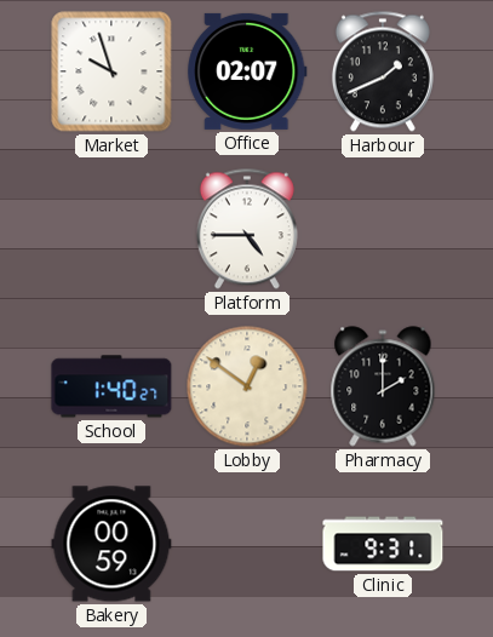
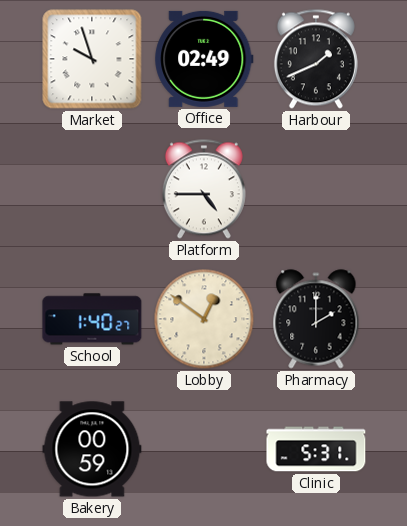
Office: 02:07 -> 02:49 (204, 59)
Clinic: 9:31 -> 5:31 (316, 449)
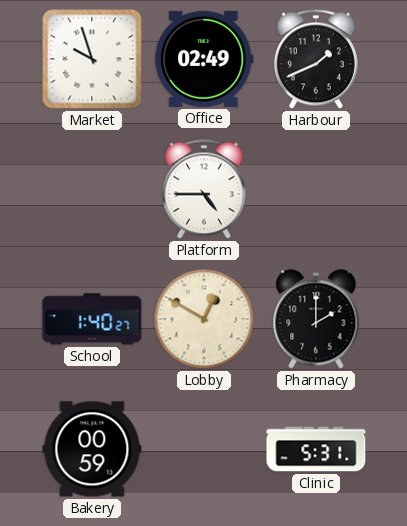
Lobby: 12:51 -> 12:50 (204, 319)
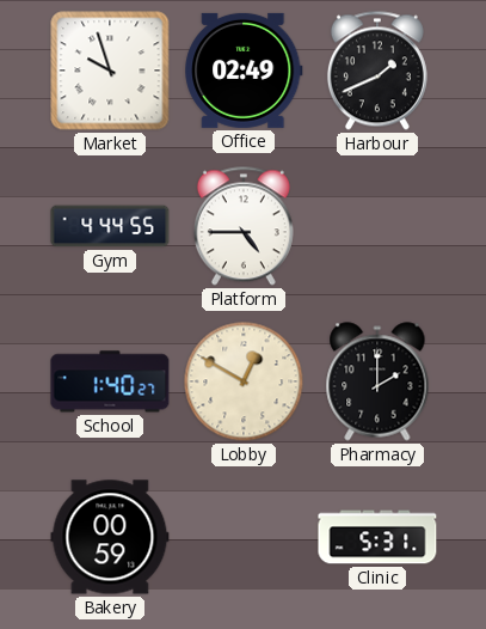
Gym: none -> 4:44 (110, 226)
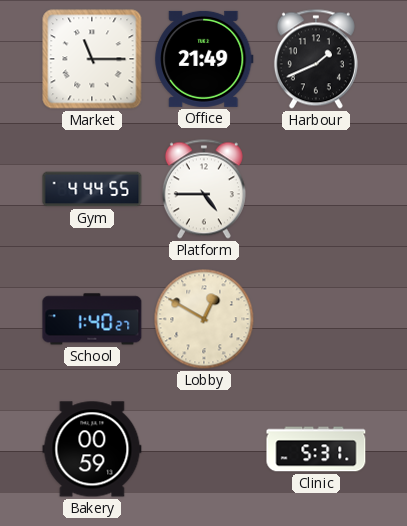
Market: 9:57 -> 11:15 (92, 59)
Office: 02:49 -> 21:49 (204, 59)
Pharmacy: 2:00 -> none (377, 381)
